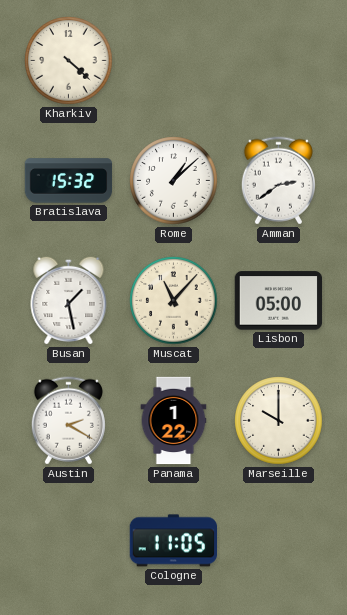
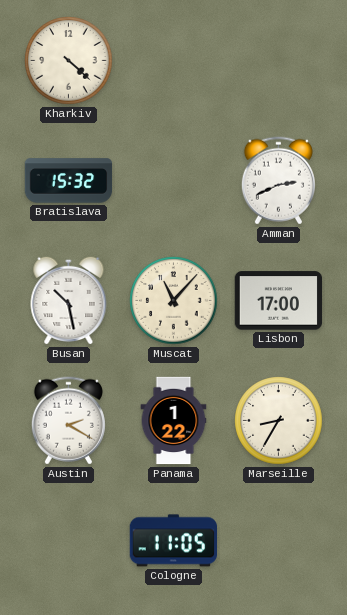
Rome: 1:08 -> none (174, 181)
Amman: 2:39 -> 2:41 (278, 181)
Busan: 1:28 -> 10:28 (69, 300)
Lisbon: 05:00 -> 17:00 (279, 301)
Marseille: 10:00 -> 8:35 (279, 421)
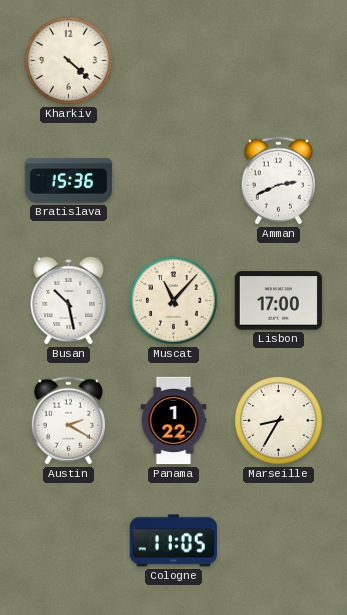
Bratislava: 15:32 -> 15:36 (69, 181)
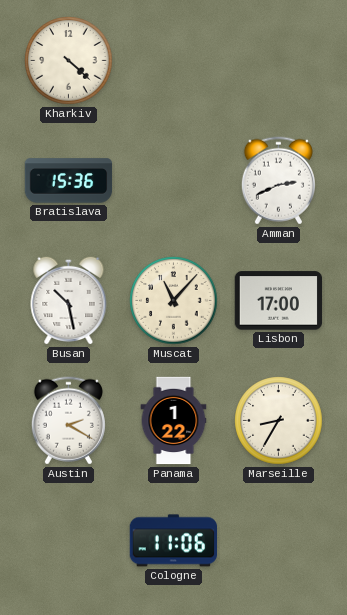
Cologne: 11:05 -> 11:06 (173, 541)
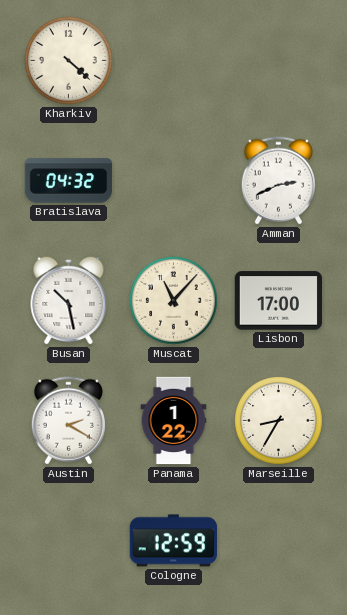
Bratislava: 15:36 -> 04:32 (69, 181)
Cologne: 11:06 -> 12:59 (173, 541)
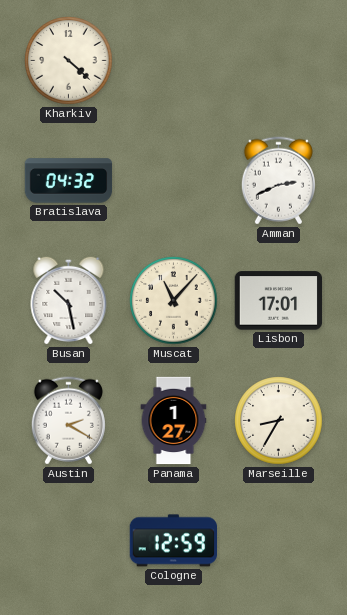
Lisbon: 17:00 -> 17:01 (279, 301)
Panama: 1:22 -> 1:27 (174, 421)
